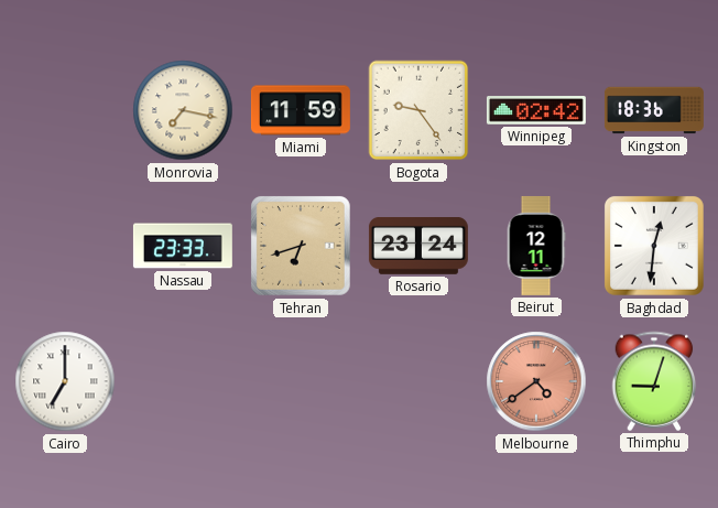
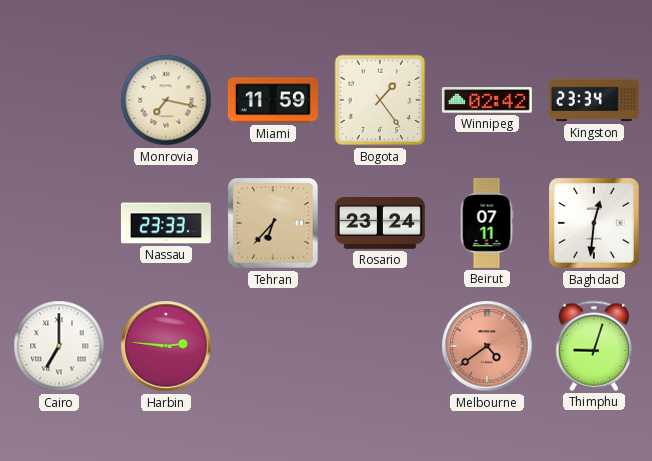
Bogota: 9:24 -> 1:24 (380, 100)
Kingston: 18:36 -> 23:34 (594, 100)
Tehran: 6:42 -> 6:37 (273, 223)
Beirut: 12:11 -> 07:11 (487, 223)
Harbin: none -> 2:46 (166, 346)
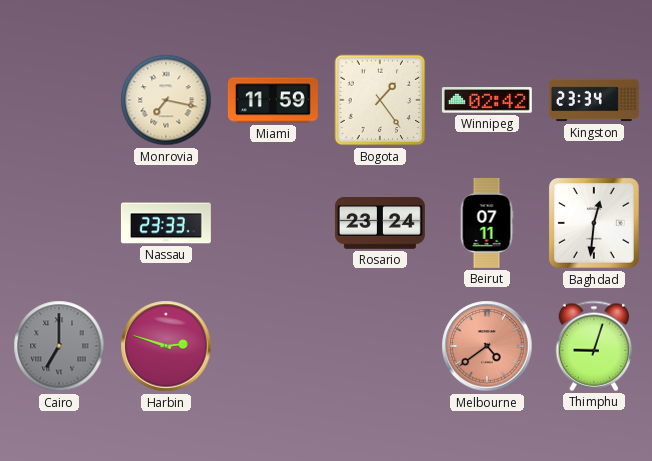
Tehran: 6:37 -> none (273, 223)
Cairo dial: white -> grey (59, 346)
Harbin: 2:46 -> 2:48 (166, 346)
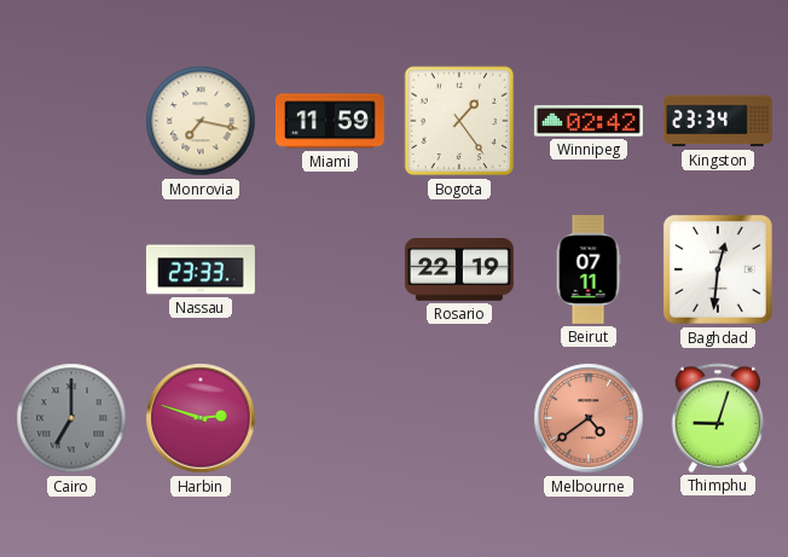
Rosario: 23:24 -> 22:19 (459, 271)
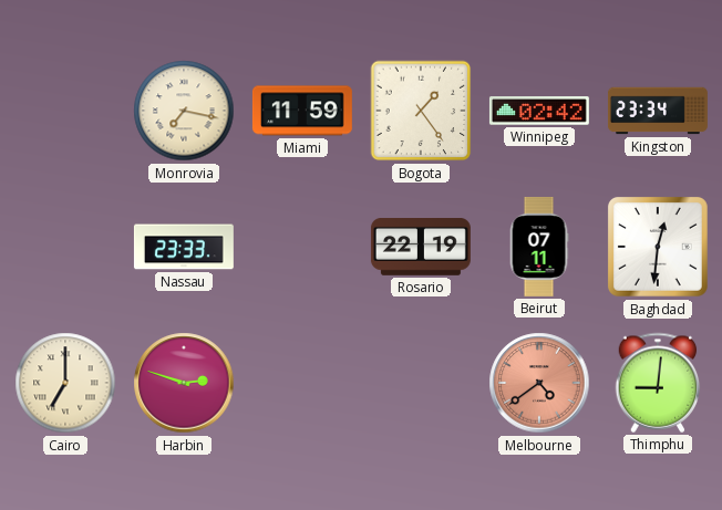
Cairo dial: grey -> cream (65, 383)
Thimphu: 9:03 -> 9:01 (658, 383)
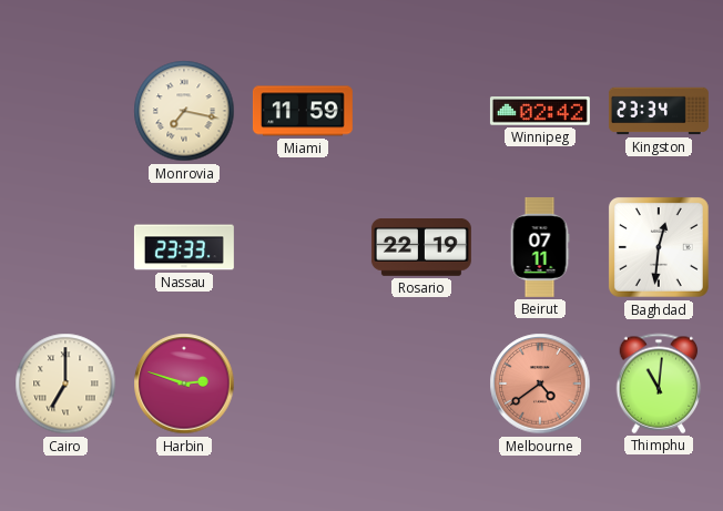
Bogota: 1:24 -> none (421, 111)
Thimphu: 9:01 -> 11:01 (659, 384)
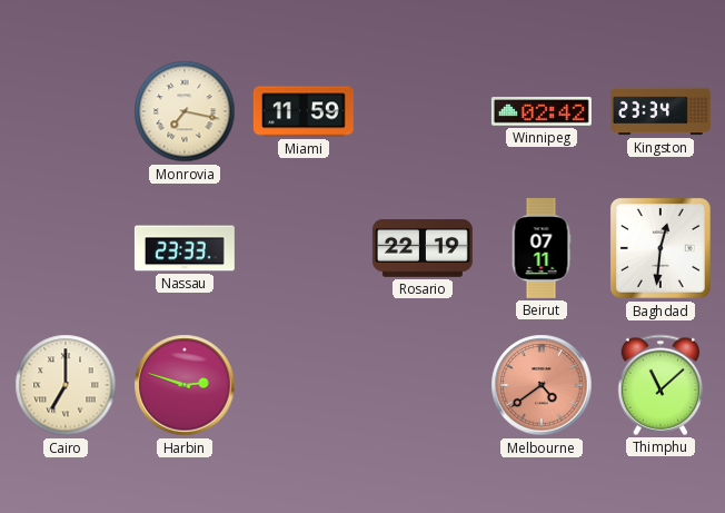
Thimphu: 11:01 -> 11:08 (661, 385)
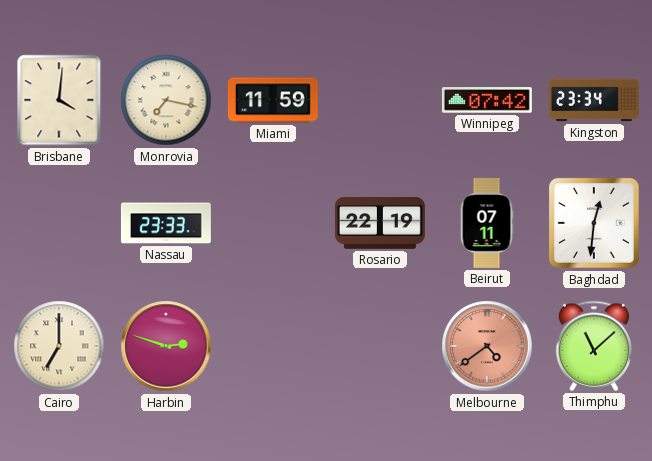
Brisbane: none -> 4:01 (59, 100)
Winnipeg: 02:42 -> 07:42 (487, 100)
